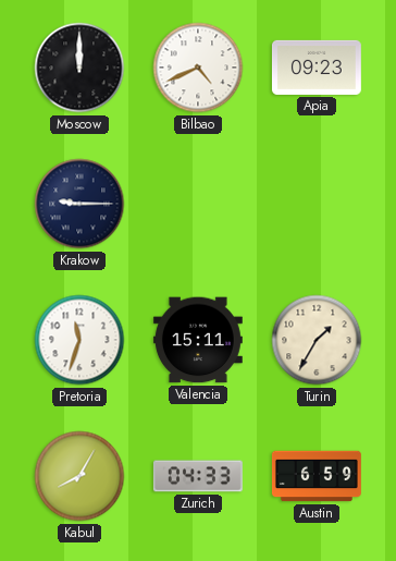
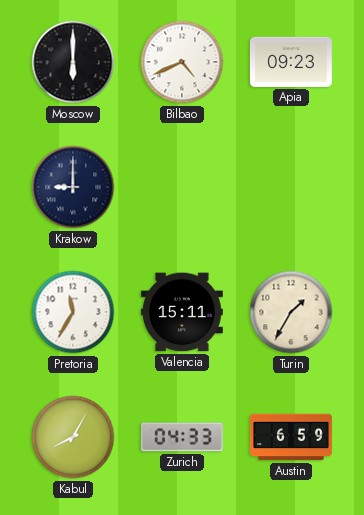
Moscow: 12:00 -> 6:00 (73, 62)
Krakow: 9:15 -> 9:00 (73, 187)
Pretoria: 11:33 -> 11:35 (73, 312)
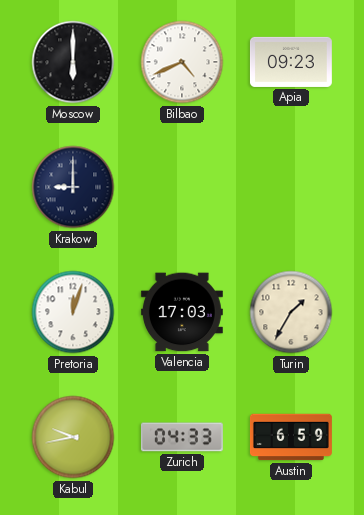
Pretoria: 11:35 -> 12:03 (73, 312)
Valencia: 15:11 -> 17:03 (182, 312)
Kabul: 8:05 -> 9:43 (73, 437)
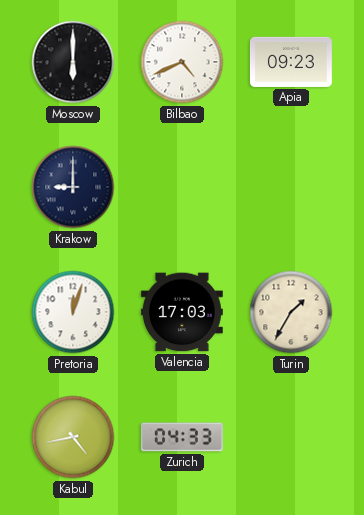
Kabul: 9:43 -> 4:43 (73, 437)
Austin: 6:59 -> none (291, 437)
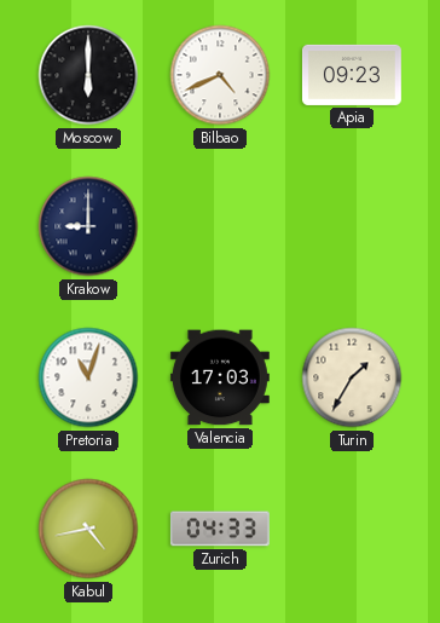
Pretoria: 12:03 -> 11:03 (88, 377)
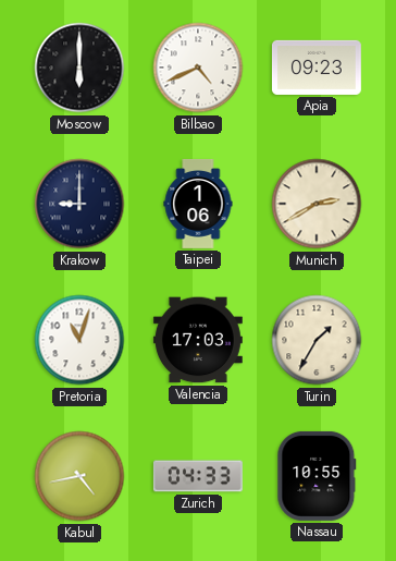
Taipei: none -> 1:06 (198, 204)
Munich: none -> 2:40 (317, 204)
Nassau: none -> 10:55 (317, 476)
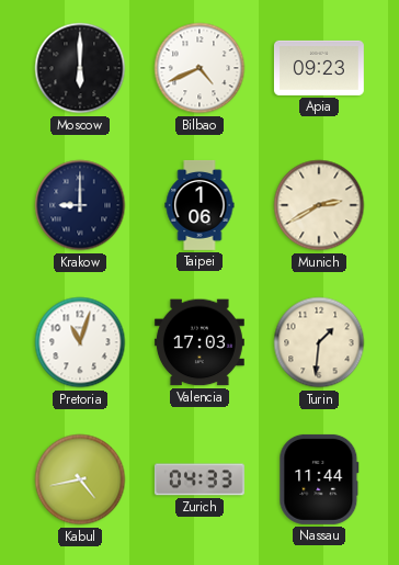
Turin: 1:35 -> 1:31 (319, 342)
Nassau: 10:55 -> 11:44 (319, 479)
